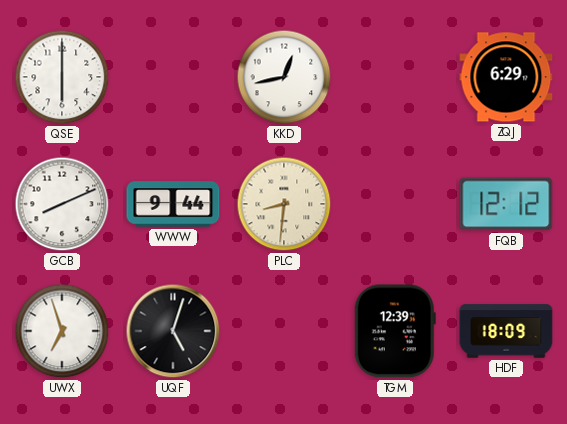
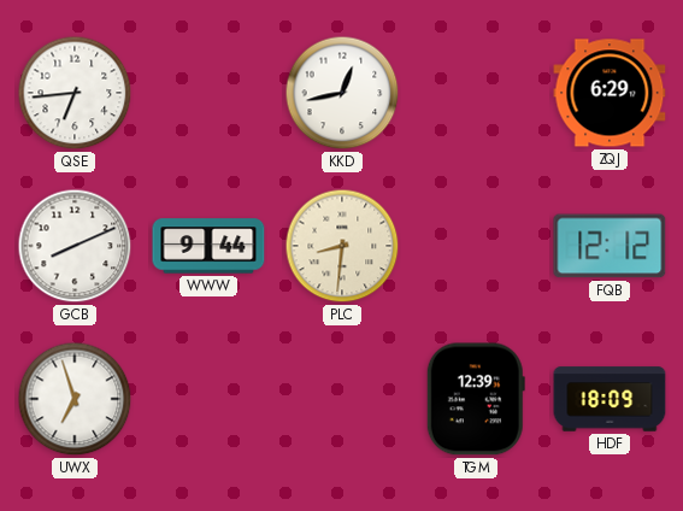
QSE: 6:00 -> 6:44 (75, 93)
UQF: 5:03 -> none (173, 331)
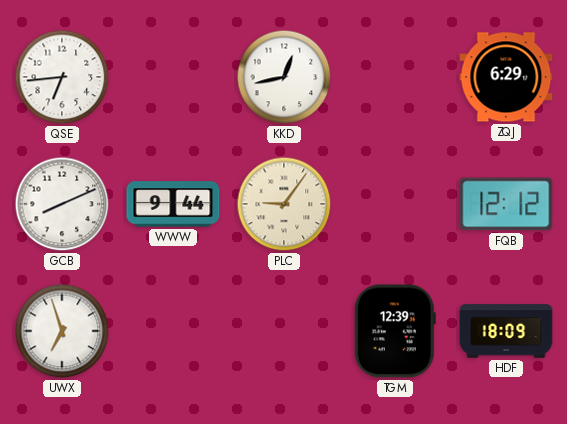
PLC: 8:31 -> 9:06 (284, 204)
